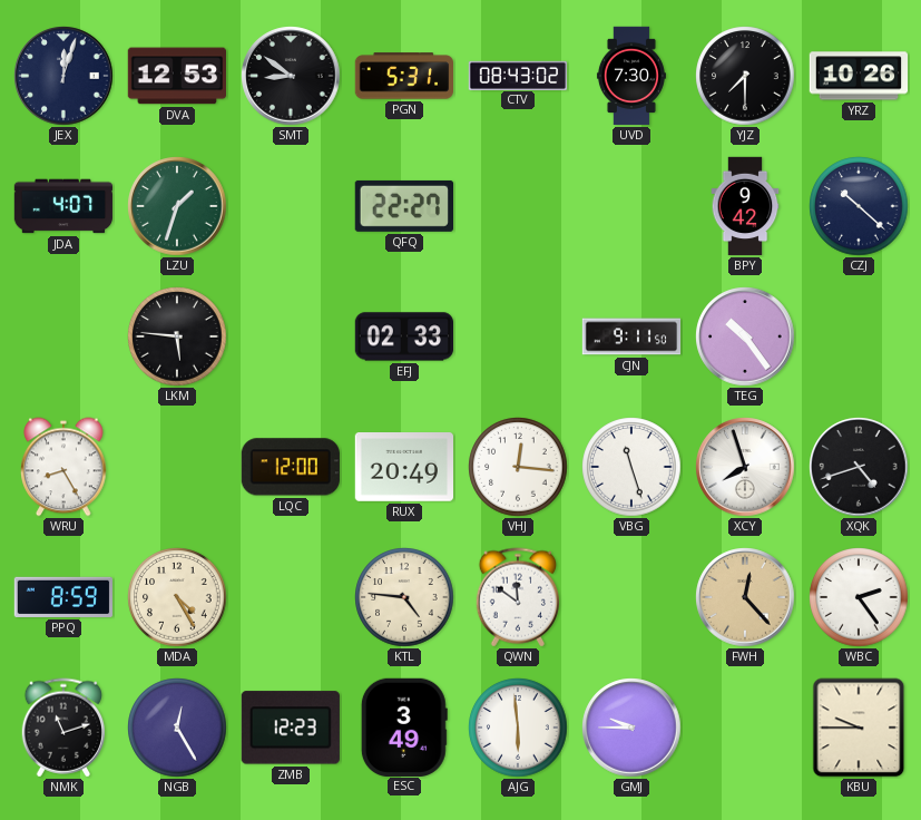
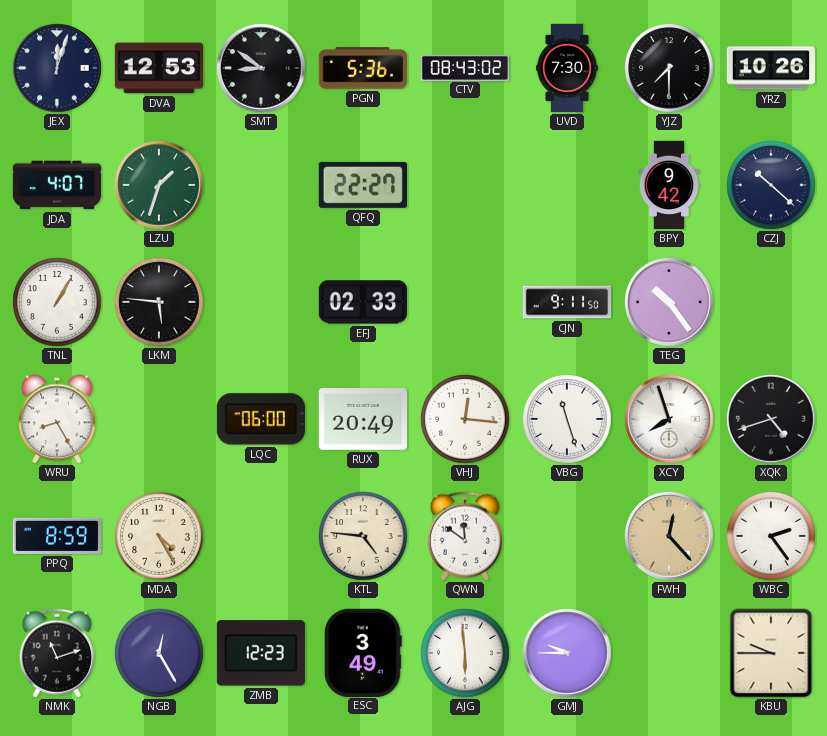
PGN: 5:31 -> 5:36 (362, 68)
TNL: none -> 1:05 (57, 302)
LQC: 12:00 -> 06:00 (261, 419)
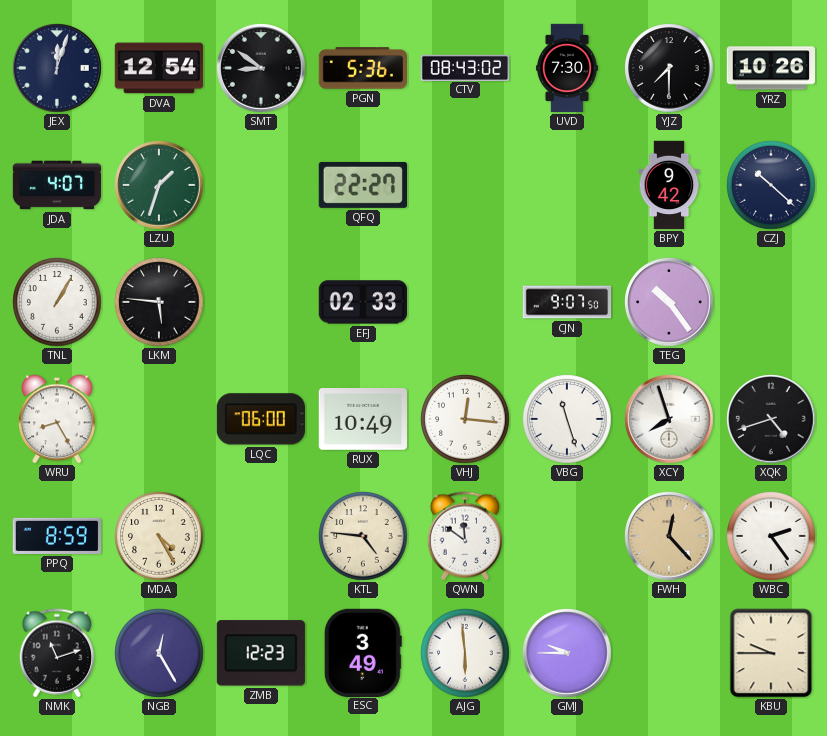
DVA: 12:53 -> 12:54 (158, 68)
CJN: 9:11 -> 9:07 (567, 302)
RUX: 20:49 -> 10:49 (362, 420)
